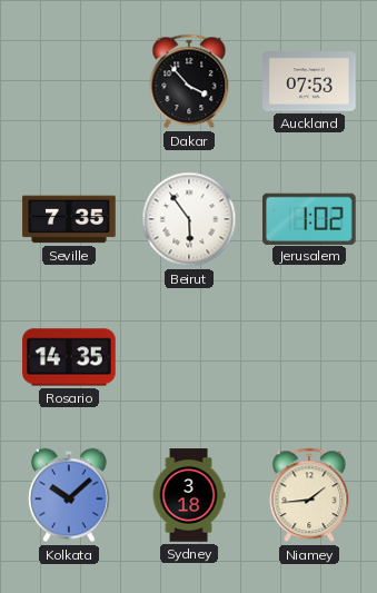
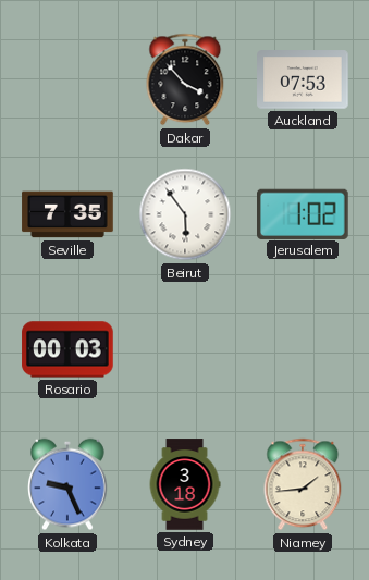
Rosario: 14:35 -> 00:03 (67, 349)
Kolkata: 10:08 -> 9:26 (67, 484)
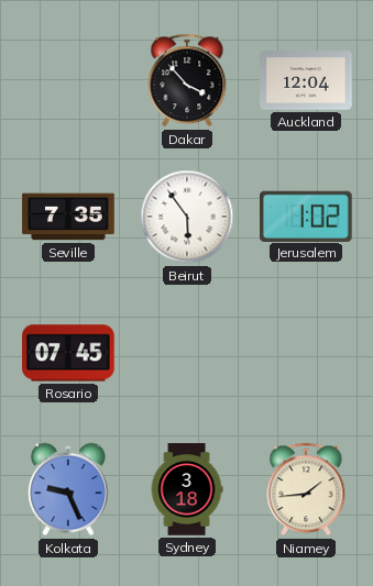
Auckland: 07:53 -> 12:04 (306, 80)
Rosario: 00:03 -> 07:45 (68, 353)
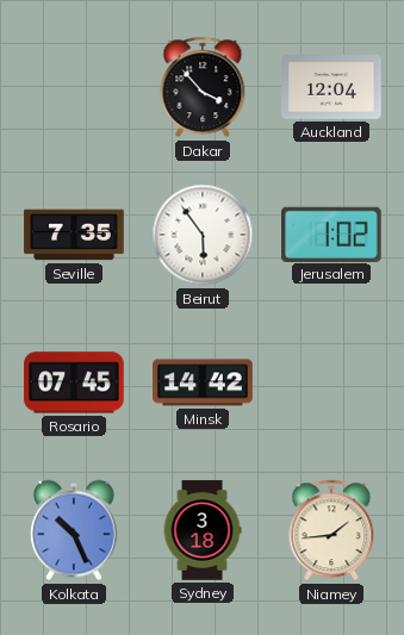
Minsk: none -> 14:42 (203, 382)
Kolkata: 9:26 -> 10:26 (74, 530)
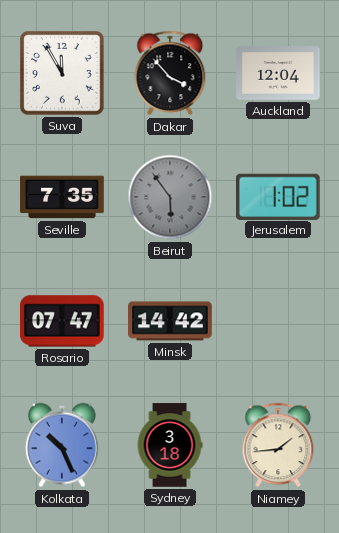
Suva: none -> 11:55 (62, 73)
Beirut dial: white -> grey (170, 197)
Rosario: 07:45 -> 07:47 (62, 321)
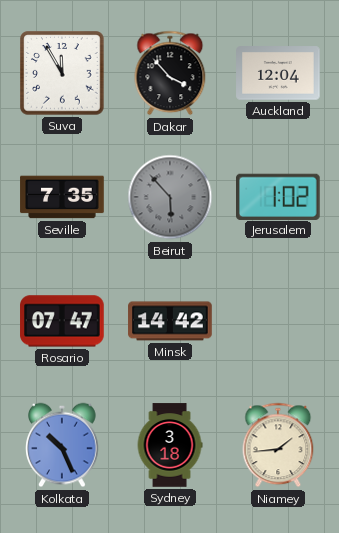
Beirut: 5:54 -> 5:53 (170, 197)
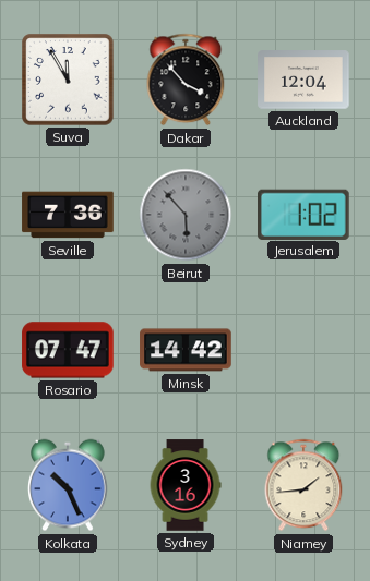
Seville: 7:35 -> 7:36 (68, 215)
Sydney: 3:18 -> 3:16 (186, 485)
